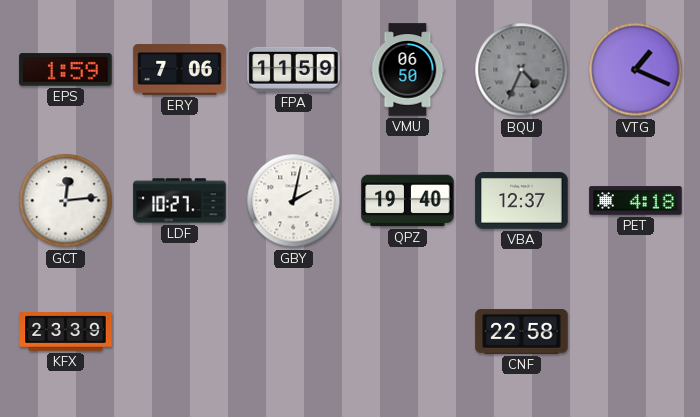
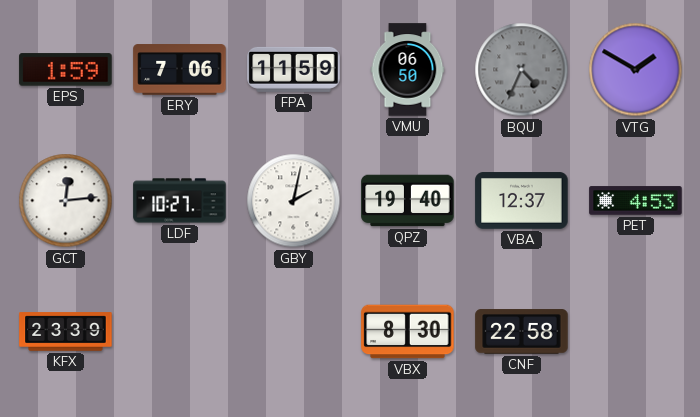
VTG: 1:19 -> 1:50 (636, 70)
PET: 4:18 -> 4:53 (636, 201)
VBX: none -> 8:30 (408, 332)
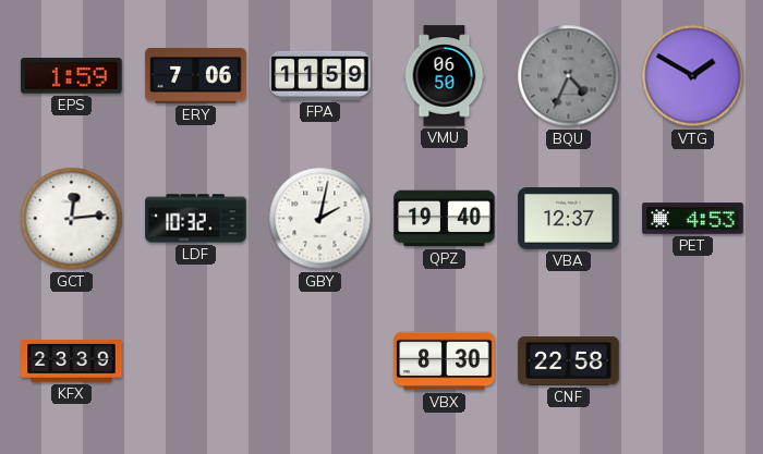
LDF: 10:27 -> 10:32 (196, 219)
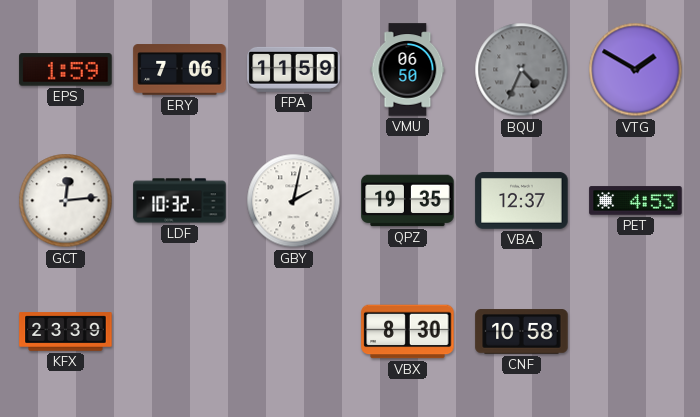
QPZ: 19:40 -> 19:35 (408, 201)
CNF: 22:58 -> 10:58 (522, 332)
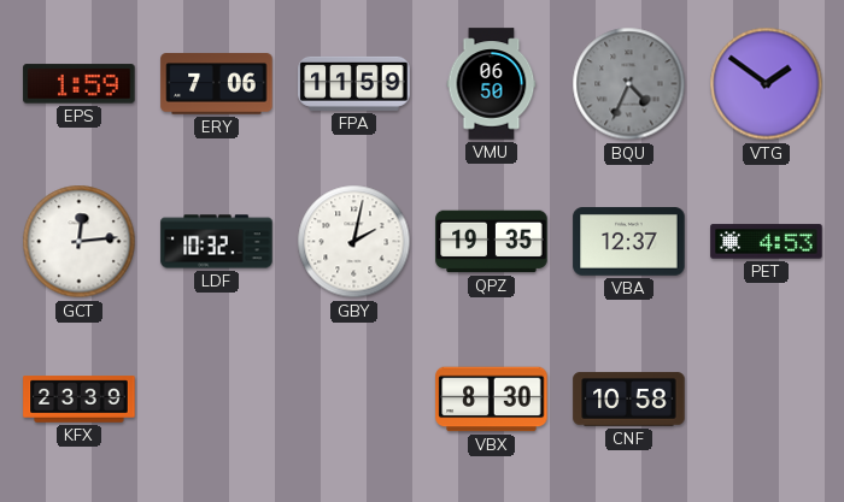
VTG: 1:50 -> 1:51 (767, 84)
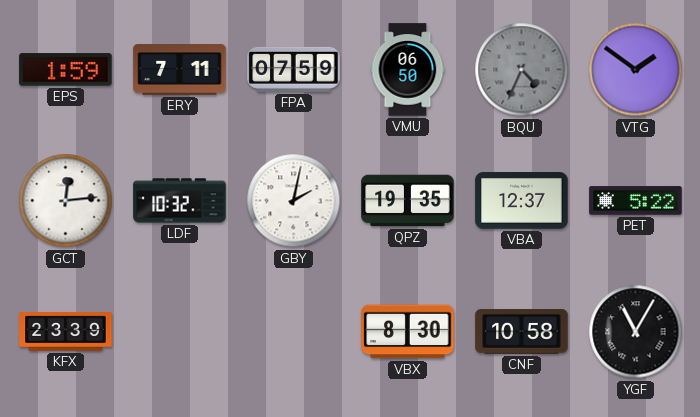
ERY: 7:06 -> 7:11 (180, 70)
FPA: 11:59 -> 07:59 (294, 69)
PET: 4:53 -> 5:22 (636, 201)
YGF: none -> 11:05 (636, 332)
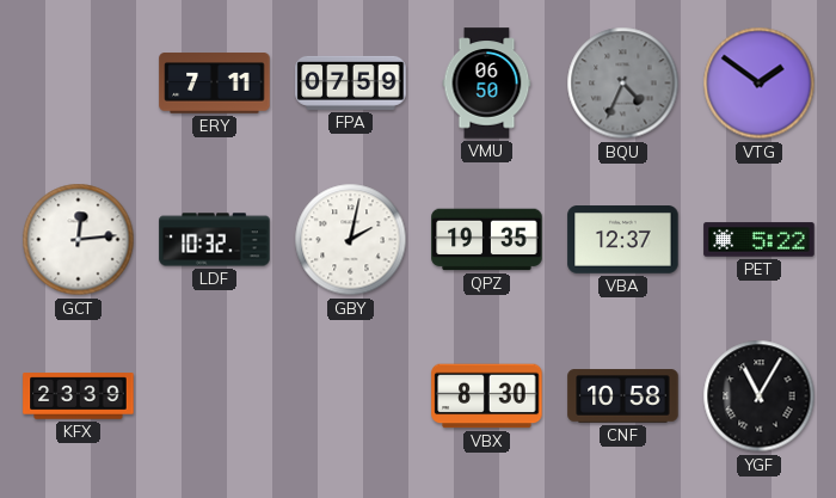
EPS: 1:59 -> none (66, 70)
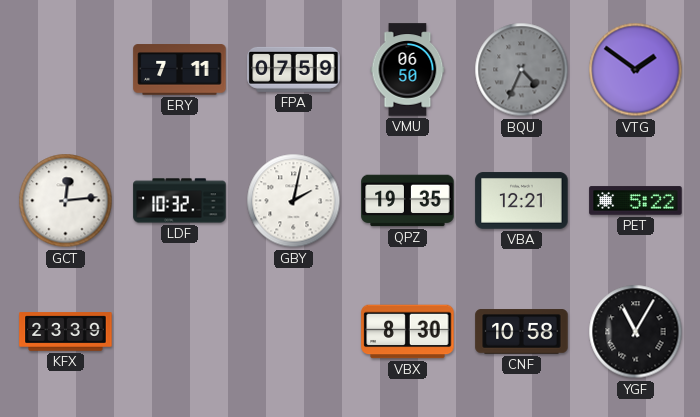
VBA: 12:37 -> 12:21 (522, 201)
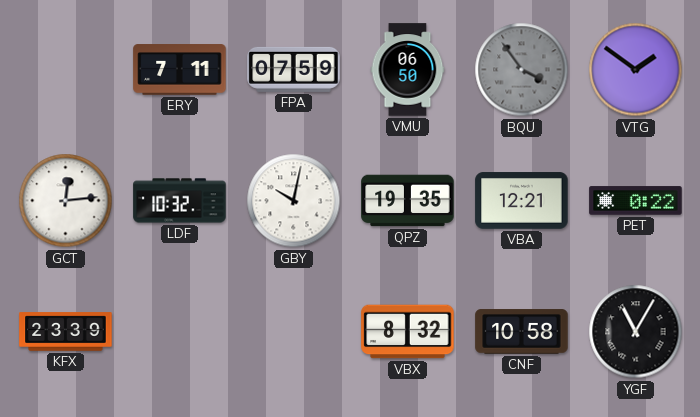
BQU: 4:34 -> 3:54 (522, 70)
GBY: 2:02 -> 10:02 (294, 201)
PET: 5:22 -> 0:22 (636, 201)
VBX: 8:30 -> 8:32 (408, 332)
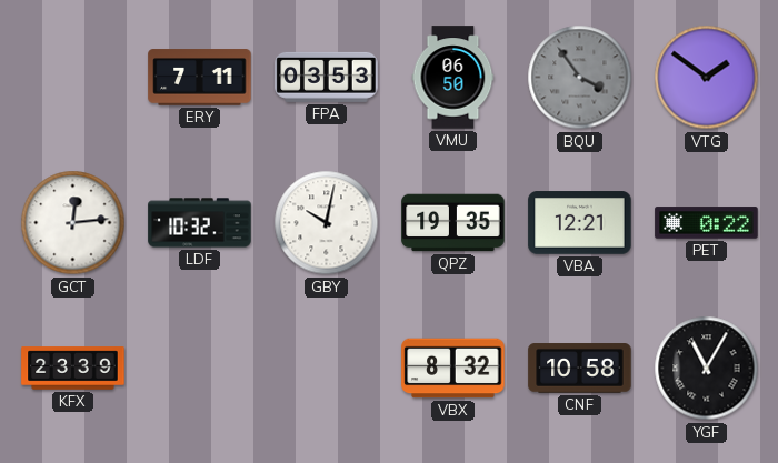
FPA: 07:59 -> 03:53 (327, 77)
